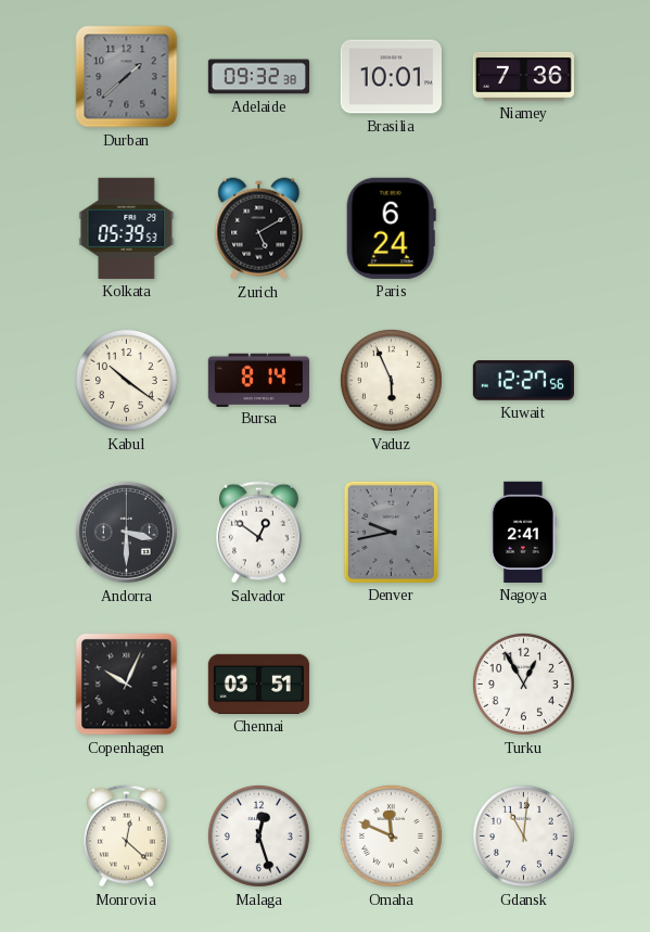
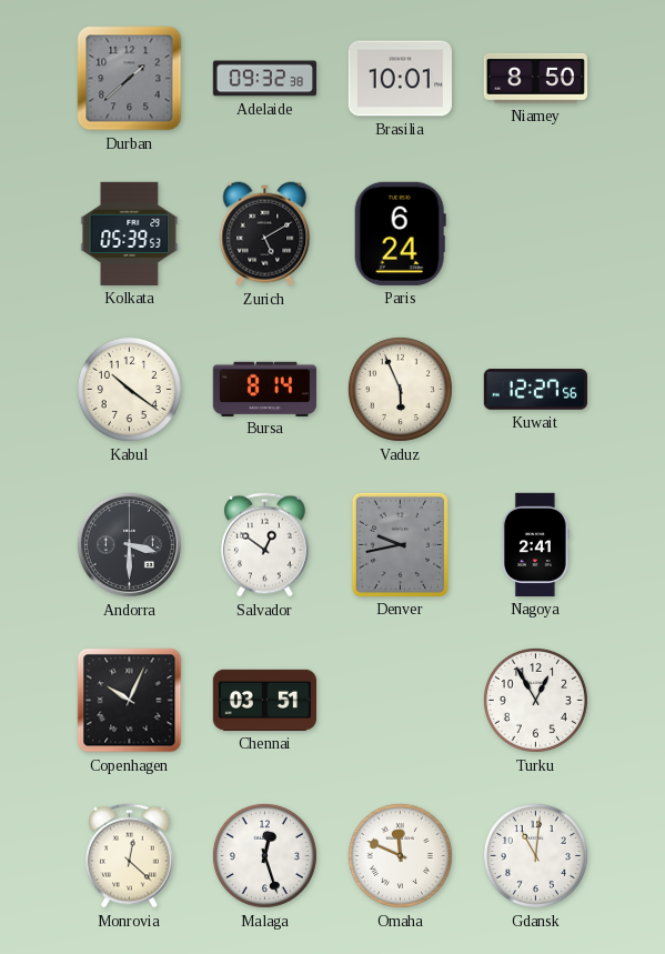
Niamey: 7:36 -> 8:50 (535, 78)
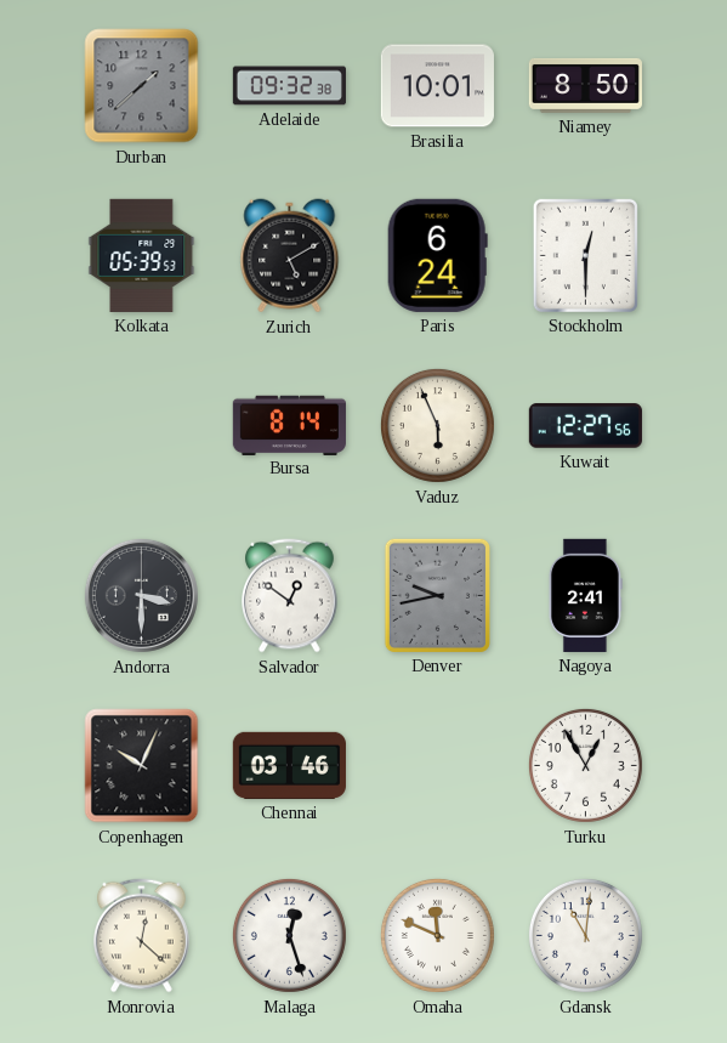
Stockholm: none -> 12:30 (585, 255)
Kabul: 10:21 -> none (129, 389)
Chennai: 03:51 -> 03:46 (289, 765)
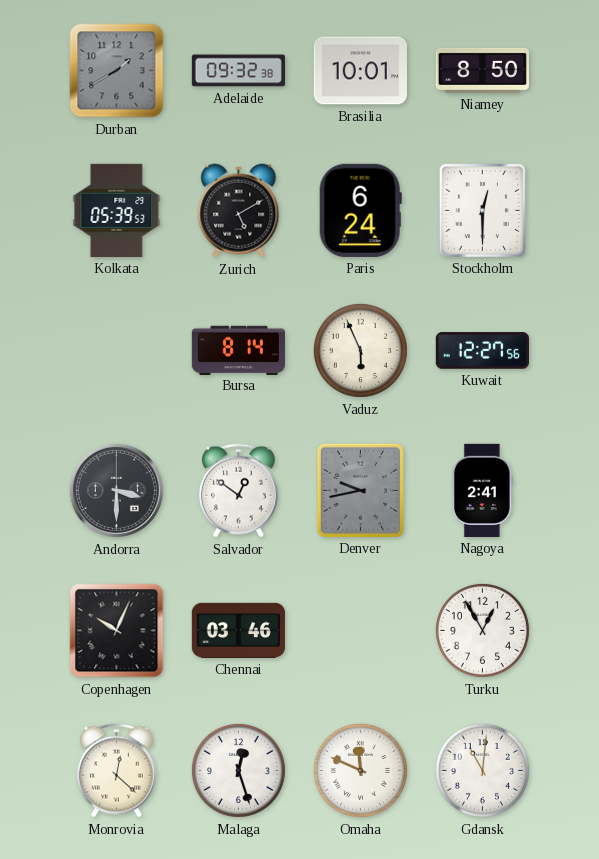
Durban: 1:38 -> 1:40 (117, 71)
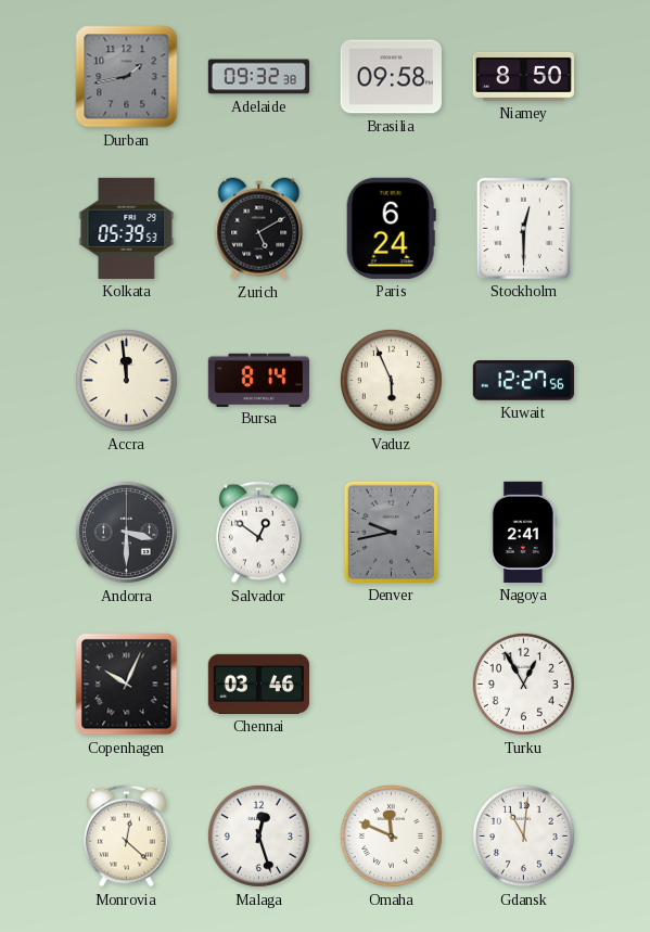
Durban: 1:40 -> 1:43 (127, 77)
Brasilia: 10:01 -> 09:58 (391, 77)
Accra: none -> 11:59 (126, 380)
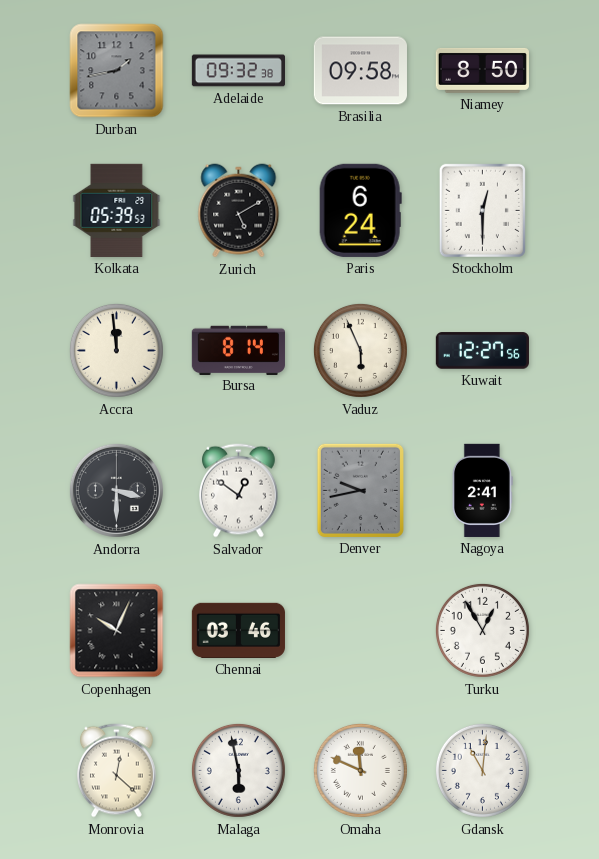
Malaga: 12:27 -> 5:58 (238, 770)
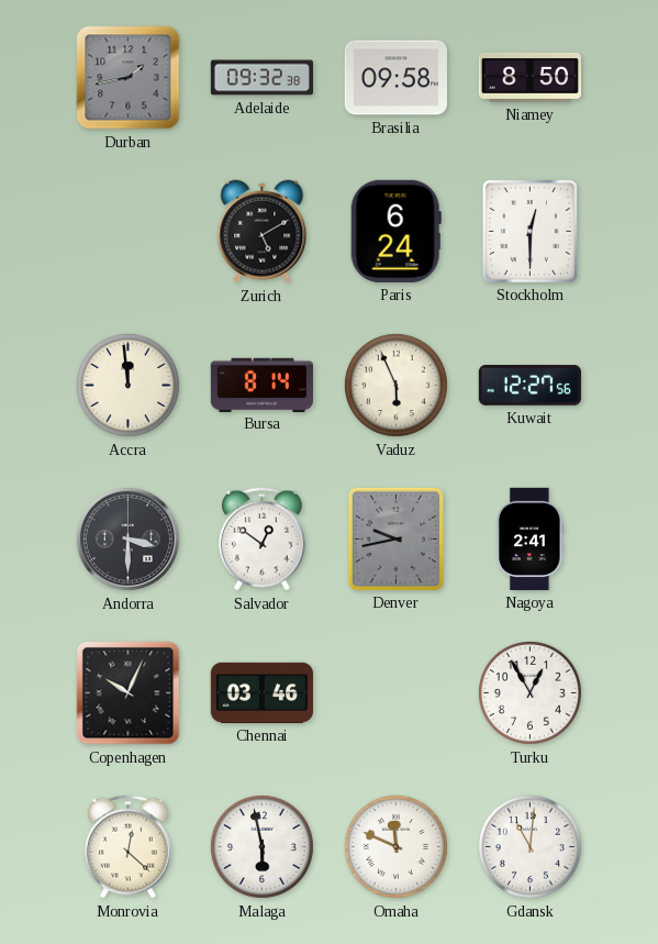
Kolkata: 05:39 -> none (117, 210)
